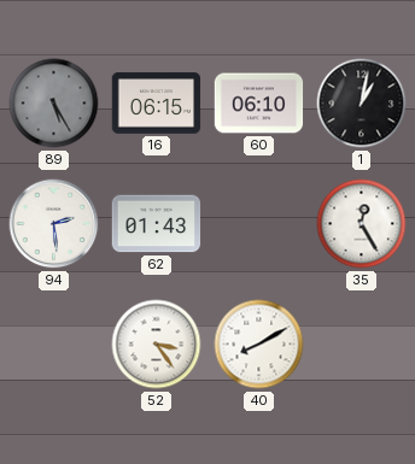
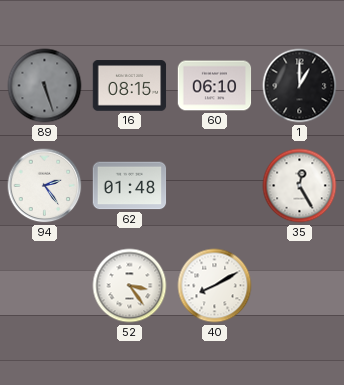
89: 5:25 -> 5:27 (45, 86)
16: 06:15 -> 08:15 (130, 86)
1: 1:02 -> 1:00 (300, 86)
94: 2:29 -> 2:24 (45, 186)
62: 01:43 -> 01:48 (130, 186)
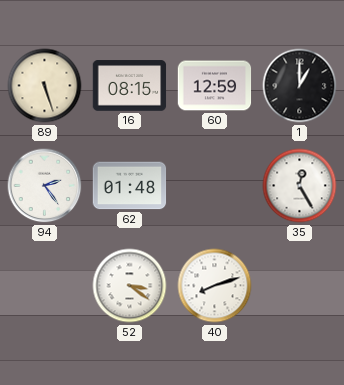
89 dial: grey -> cream (45, 86)
60: 06:10 -> 12:59 (215, 86)
52: 3:24 -> 3:21 (130, 286)
40: 8:10 -> 8:12 (215, 286)
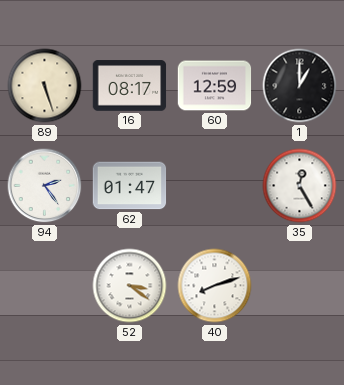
16: 08:15 -> 08:17 (130, 86)
62: 01:48 -> 01:47 (130, 186)
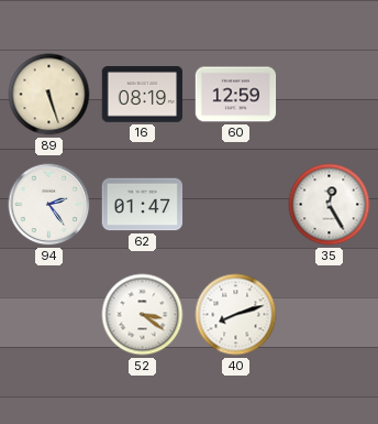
16: 08:17 -> 08:19 (143, 95)
1: 1:00 -> none (300, 86)
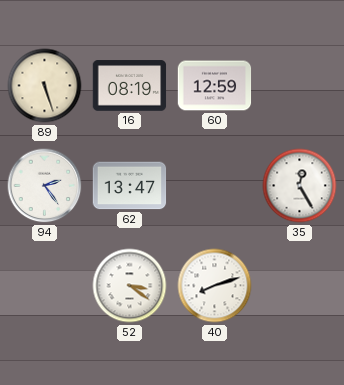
62: 01:47 -> 13:47 (130, 186)
